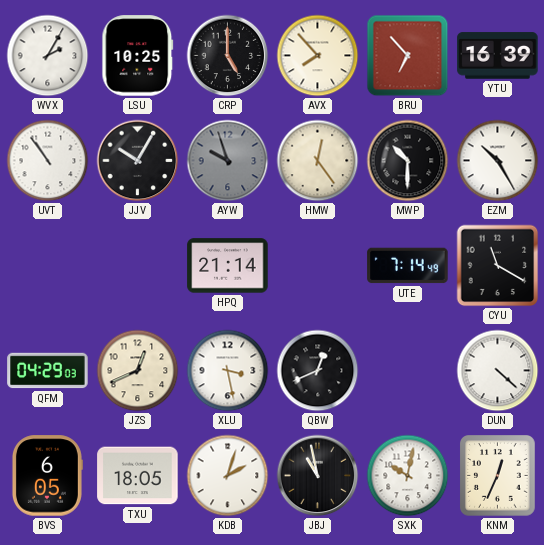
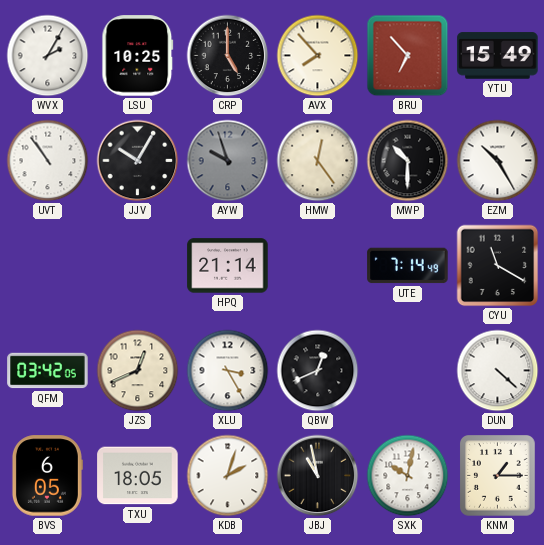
YTU: 16:39 -> 15:49 (498, 56)
QFM: 04:29 -> 03:42 (48, 371)
XLU: 3:28 -> 3:25 (228, 371)
KNM: 12:34 -> 1:15 (498, 476)
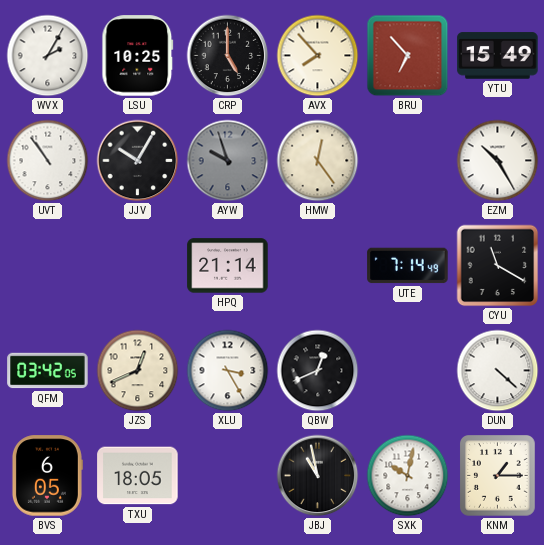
MWP: 10:30 -> none (408, 161)
KDB: 2:03 -> none (228, 476)
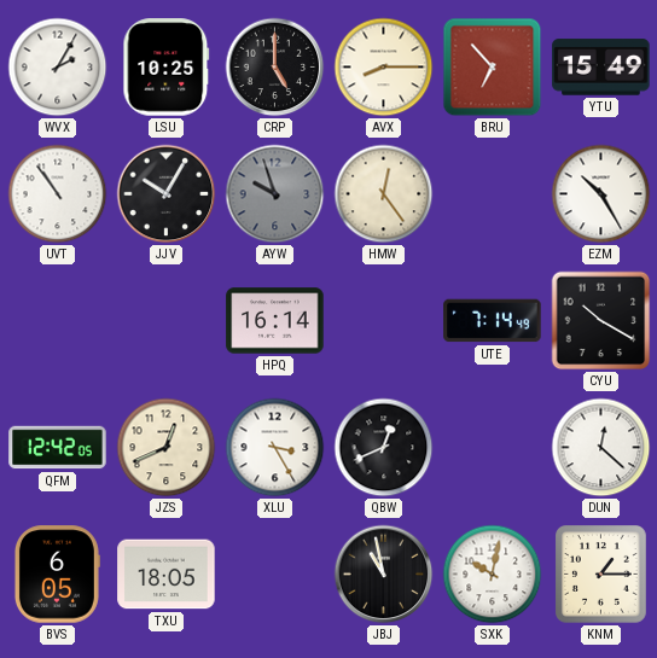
AVX: 7:53 -> 8:15 (384, 68)
HPQ: 21:14 -> 16:14 (275, 321)
CYU: 11:20 -> 10:20 (601, 321)
QFM: 03:42 -> 12:42 (58, 448)
DUN: 4:22 -> 12:22 (601, 448)
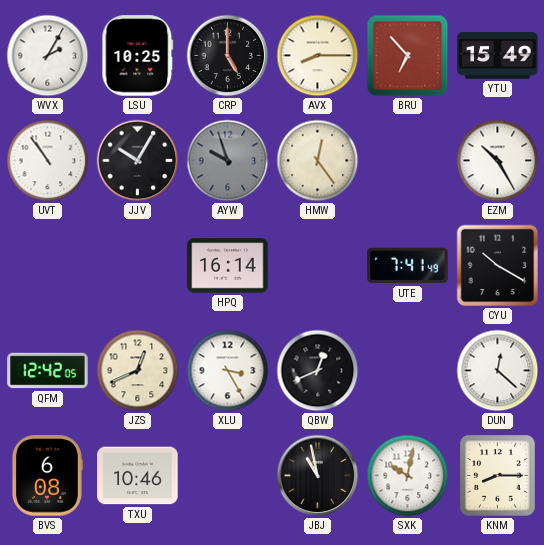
UTE: 7:14 -> 7:41 (408, 266)
BVS: 6:05 -> 6:08 (47, 476)
TXU: 18:05 -> 10:46 (138, 476)
KNM: 1:15 -> 8:15 (498, 476)
